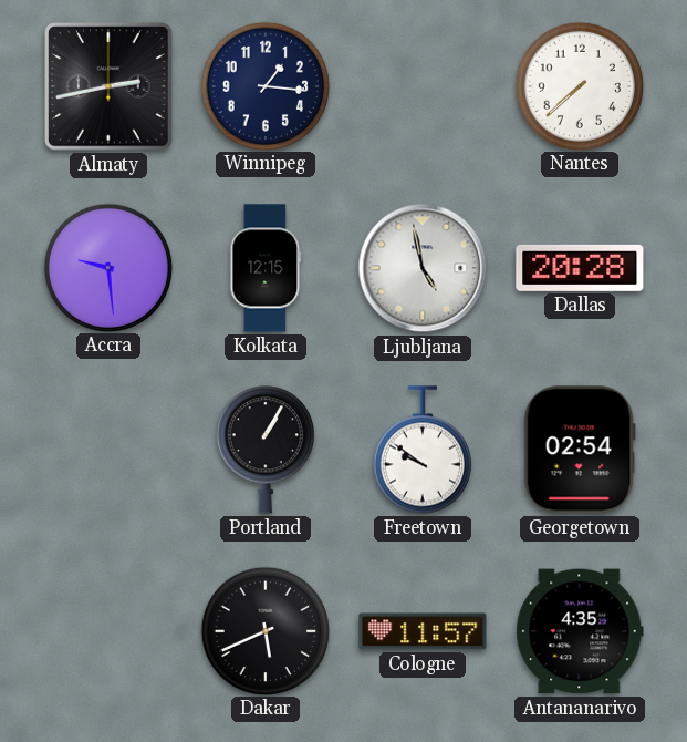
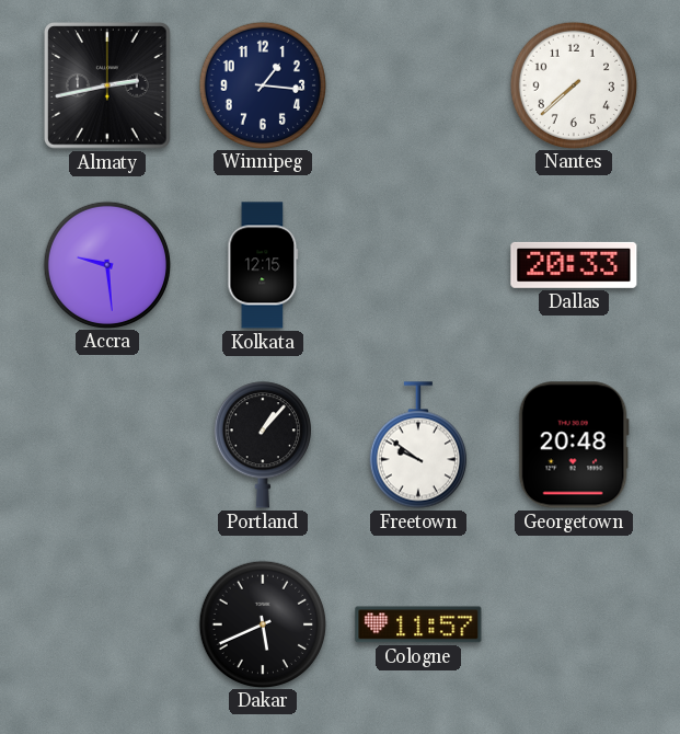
Ljubljana: 4:58 -> none (423, 268)
Dallas: 20:28 -> 20:33 (574, 265)
Portland: 1:05 -> 1:07 (263, 445)
Georgetown: 02:54 -> 20:48 (574, 445)
Antananarivo: 4:35 -> none (580, 631)
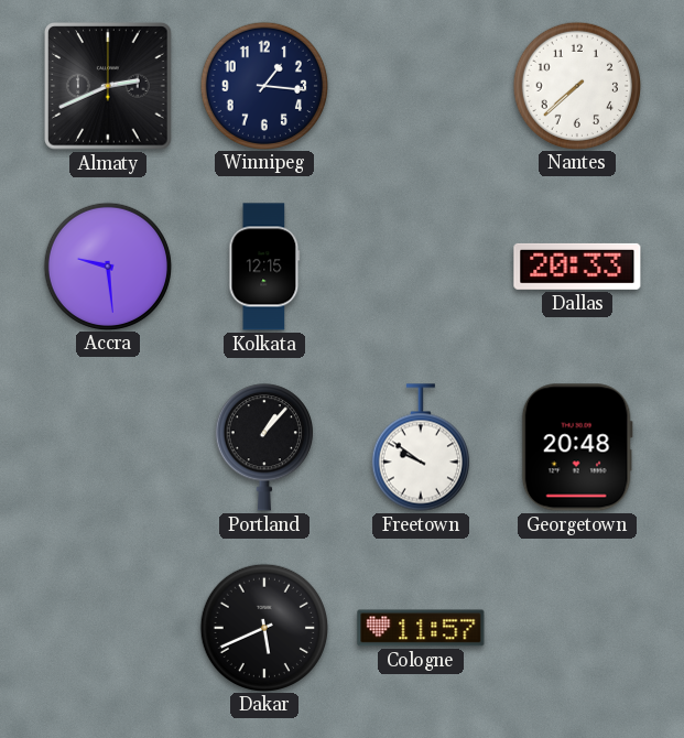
Almaty: 2:43 -> 2:41 (109, 87)
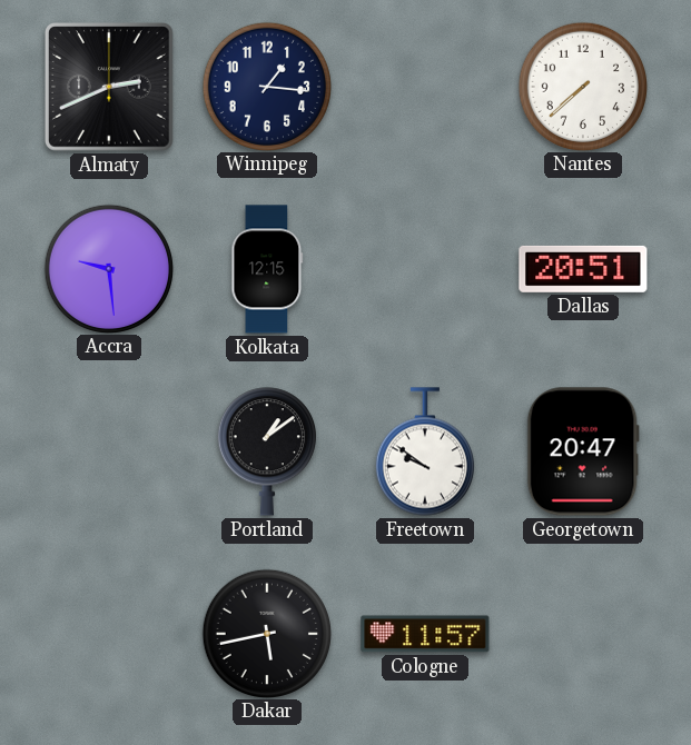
Dallas: 20:33 -> 20:51 (583, 269)
Portland: 1:07 -> 1:09 (267, 451)
Georgetown: 20:48 -> 20:47 (583, 451)
Dakar: 5:41 -> 5:43 (266, 633)
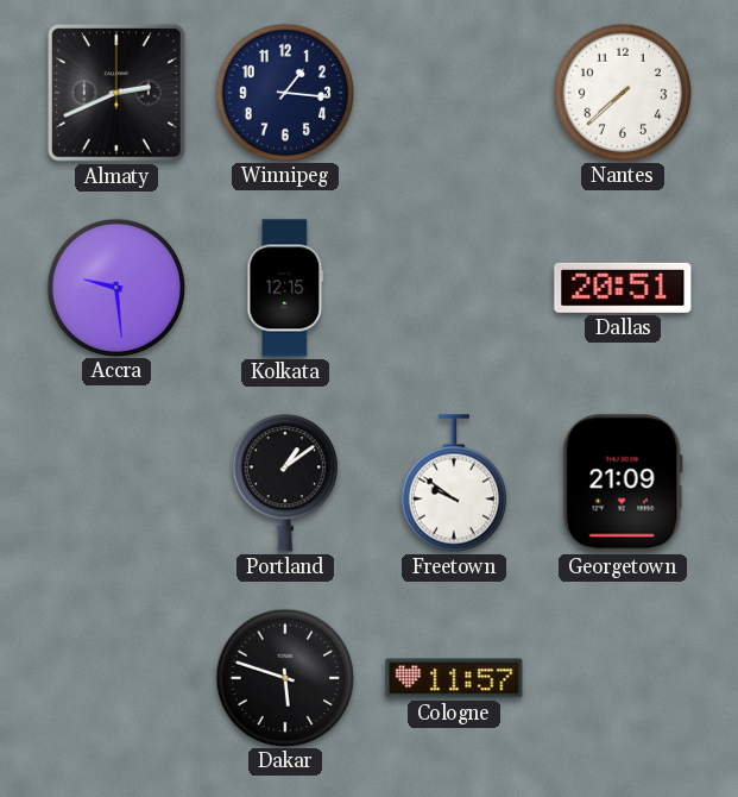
Georgetown: 20:47 -> 21:09 (623, 483)
Dakar: 5:43 -> 5:48 (284, 677)
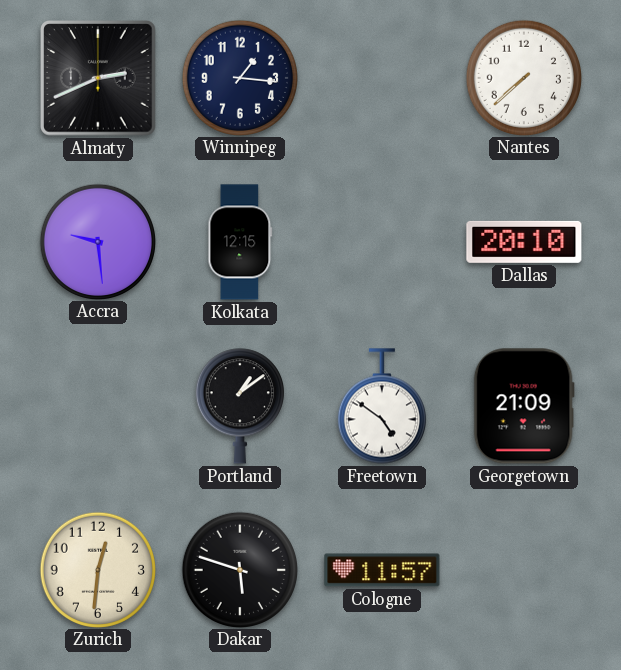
Dallas: 20:51 -> 20:10 (524, 242)
Freetown: 9:51 -> 4:51 (382, 406)
Zurich: none -> 12:31 (97, 569)
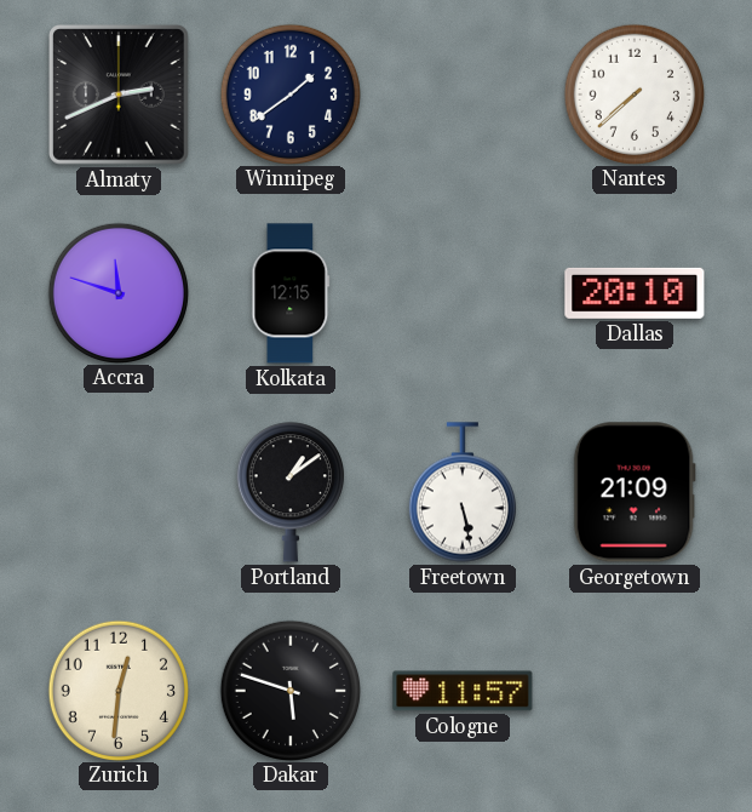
Winnipeg: 1:16 -> 1:39 (289, 93)
Accra: 9:29 -> 11:48 (117, 292)
Freetown: 4:51 -> 5:28 (463, 492)
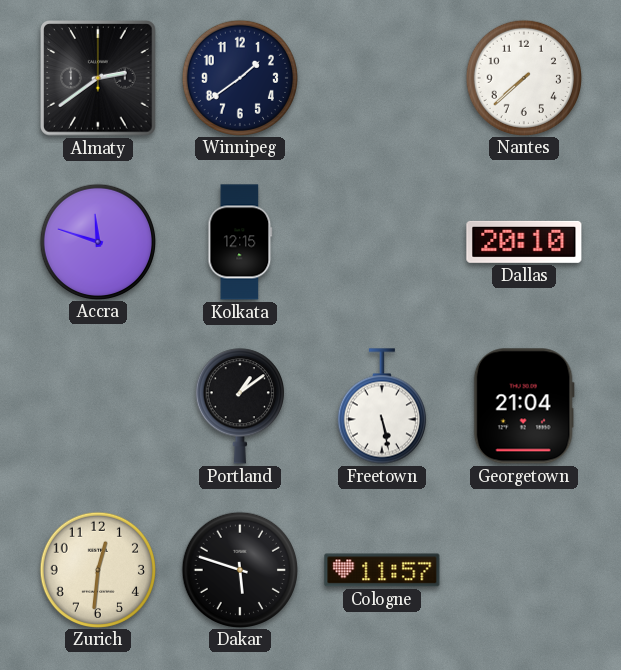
Almaty: 2:41 -> 2:39 (99, 79)
Georgetown: 21:09 -> 21:04 (524, 406)
